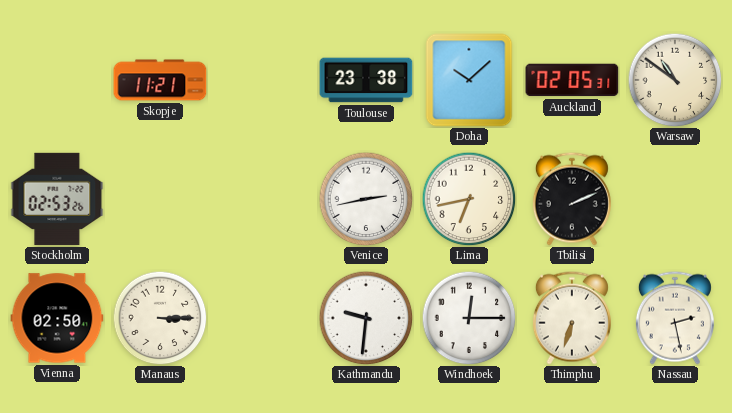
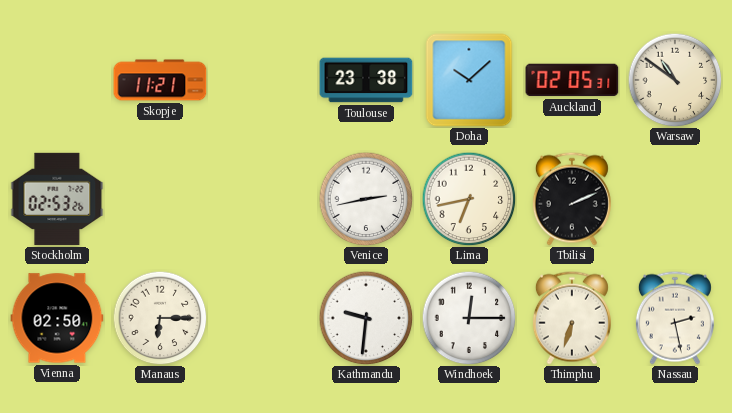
Manaus: 3:15 -> 6:15 (160, 318)
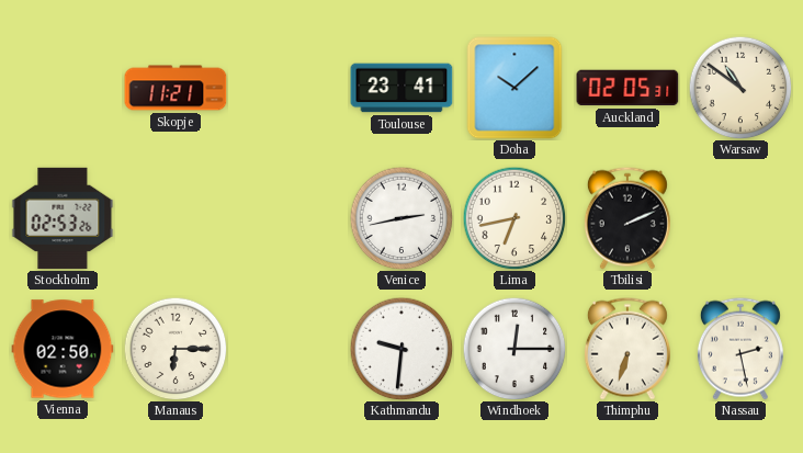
Toulouse: 23:38 -> 23:41 (401, 88)
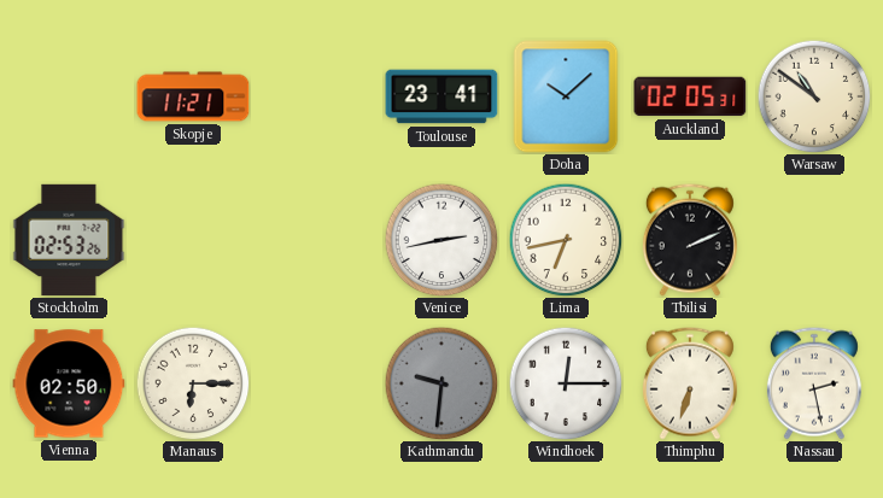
Kathmandu dial: white -> grey (441, 383)
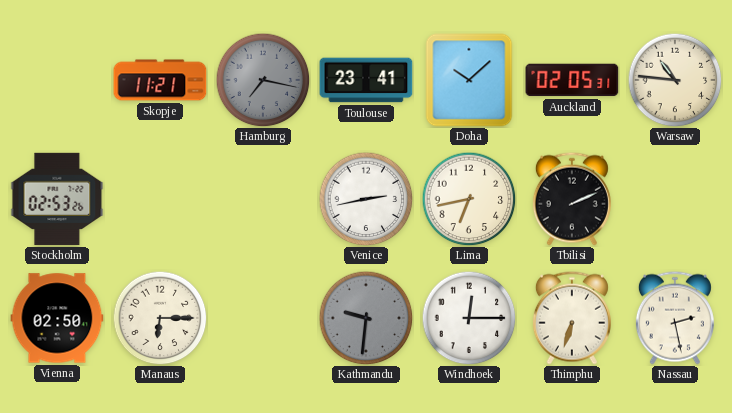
Hamburg: none -> 7:17 (263, 80)
Warsaw: 10:51 -> 10:46 (675, 80)
